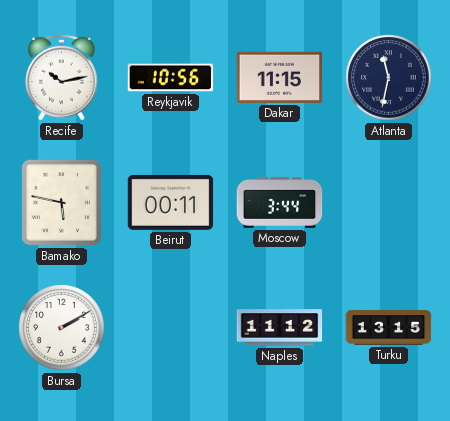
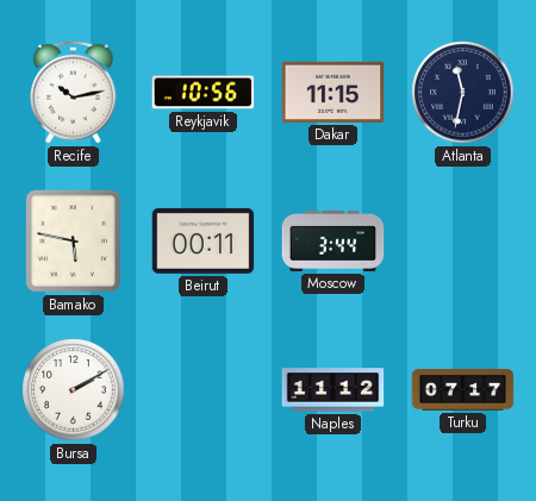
Turku: 13:15 -> 07:17 (463, 390)
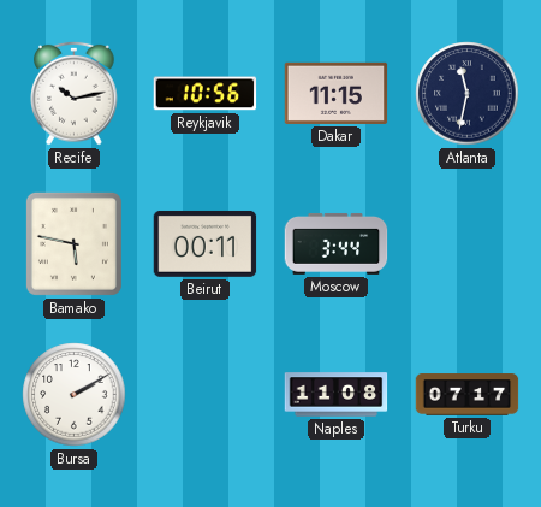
Naples: 11:12 -> 11:08 (337, 395)
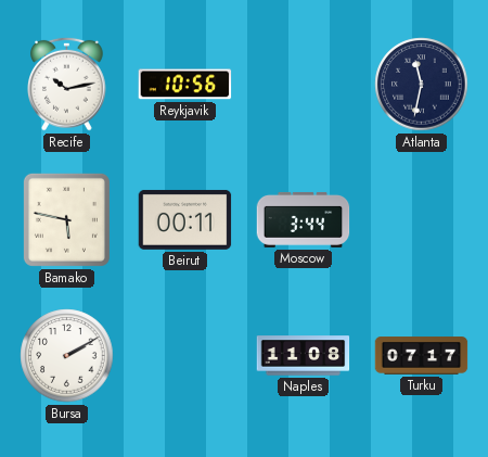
Dakar: 11:15 -> none (337, 93)
